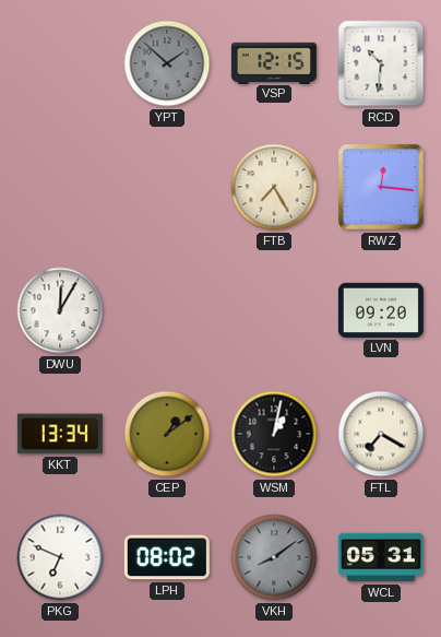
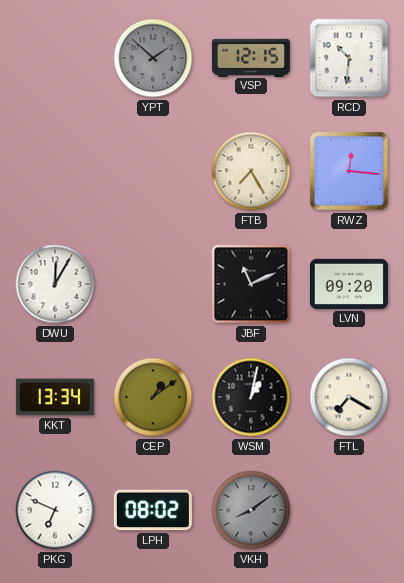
JBF: none -> 11:11 (251, 284)
WCL: 05:31 -> none (381, 557)
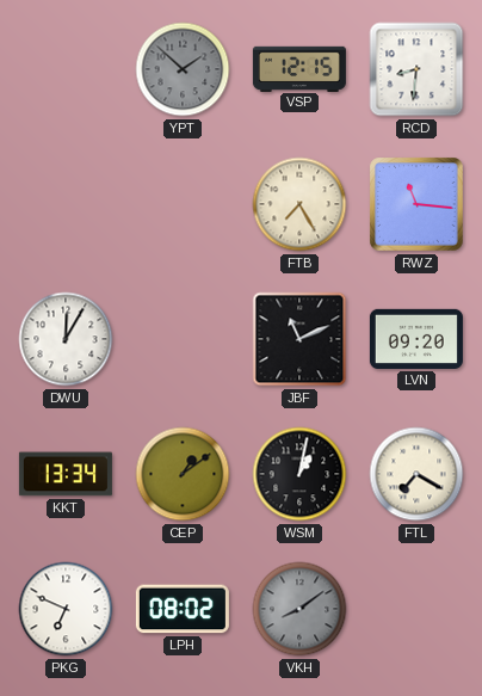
RCD: 10:31 -> 8:31 (416, 69)
RWZ: 12:16 -> 11:16 (416, 204)
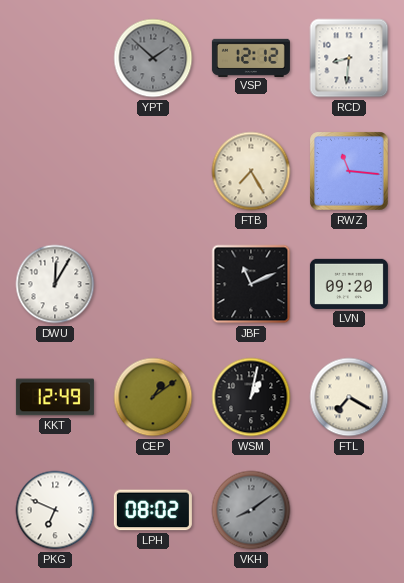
VSP: 12:15 -> 12:12 (251, 57)
KKT: 13:34 -> 12:49 (55, 397)
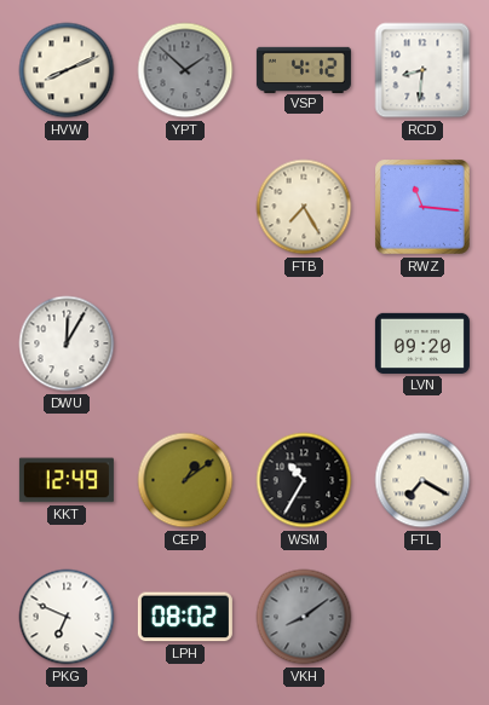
HVW: none -> 8:11 (67, 70)
VSP: 12:12 -> 4:12 (304, 69)
JBF: 11:11 -> none (251, 284)
WSM: 1:02 -> 10:35 (304, 480)
